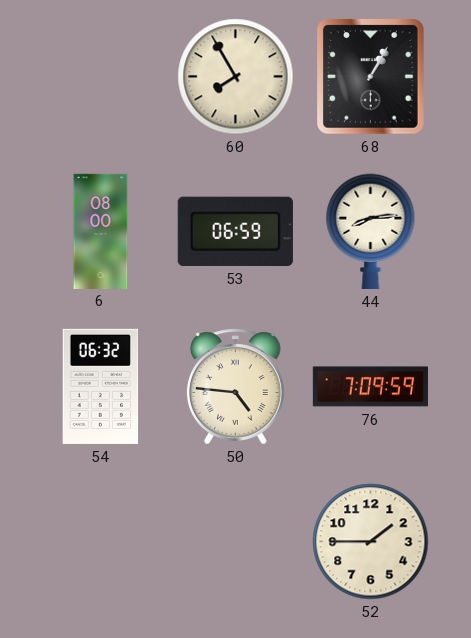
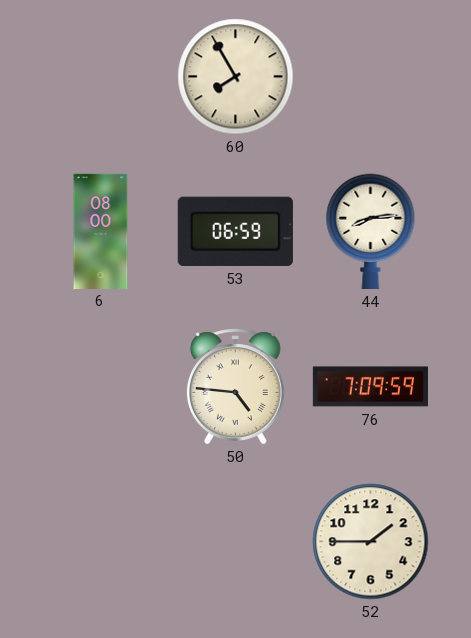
68: 1:05 -> none (371, 77)
54: 06:32 -> none (101, 386)
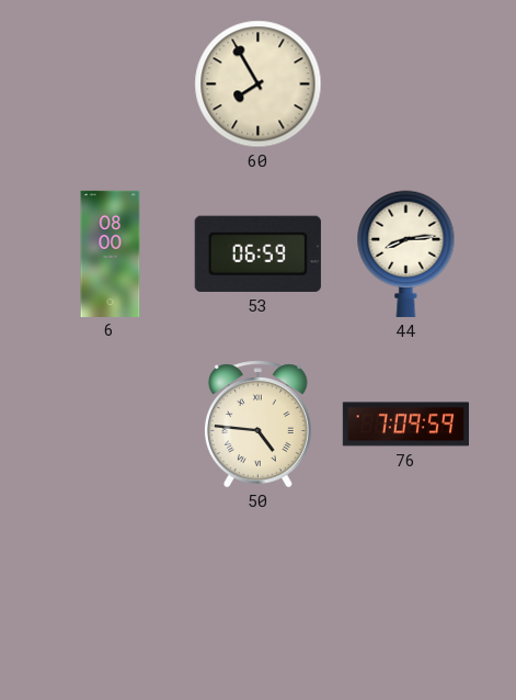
52: 1:45 -> none (371, 542)
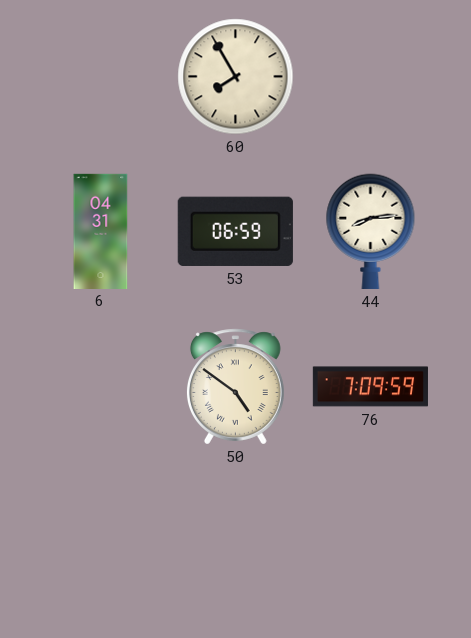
6: 08:00 -> 04:31 (101, 231)
50: 4:46 -> 4:51 (235, 387)
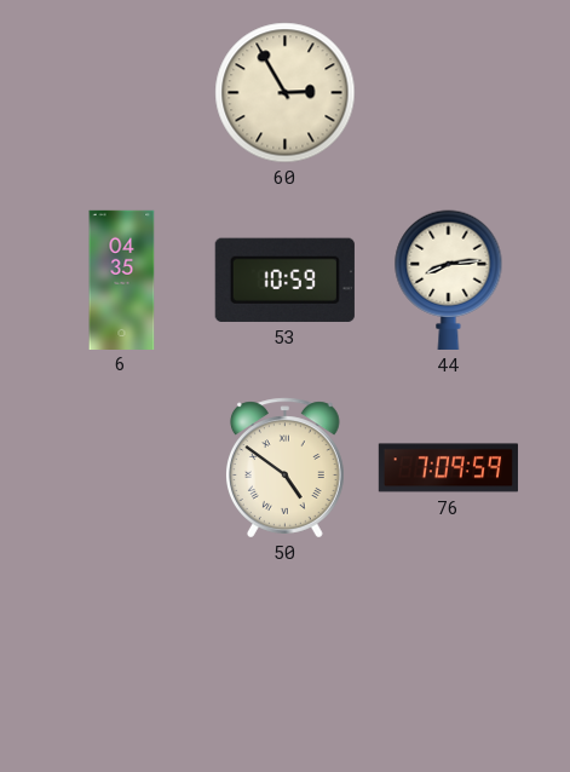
60: 7:55 -> 2:55 (286, 93)
6: 04:31 -> 04:35 (122, 280)
53: 06:59 -> 10:59 (284, 280)
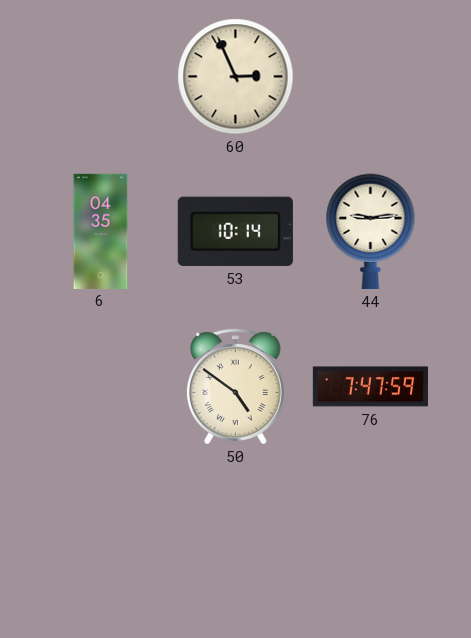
60: 2:55 -> 2:56 (236, 77)
53: 10:59 -> 10:14 (235, 231)
44: 8:14 -> 9:14 (371, 231)
76: 7:09 -> 7:47 (370, 387)
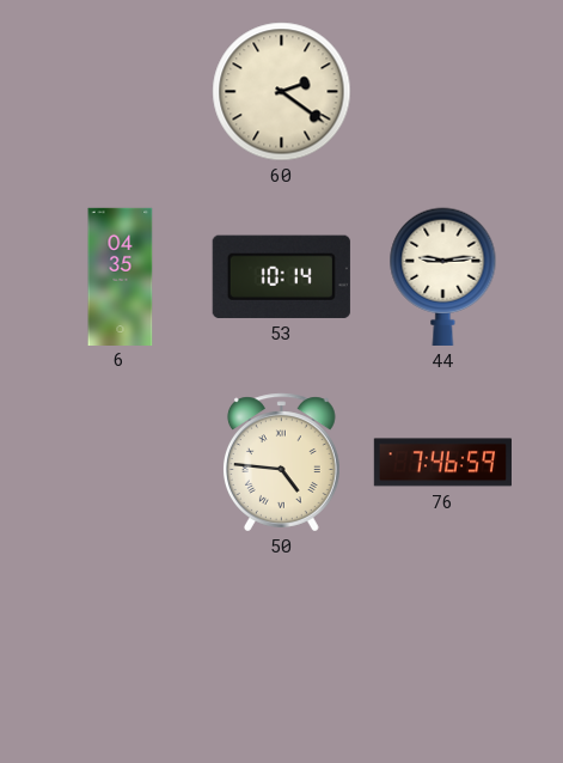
60: 2:56 -> 2:21 (282, 92)
50: 4:51 -> 4:46 (281, 463)
76: 7:47 -> 7:46 (442, 463)
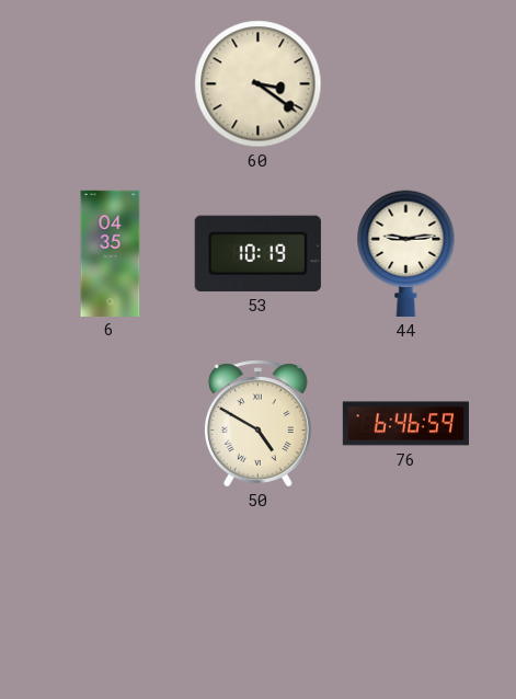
60: 2:21 -> 3:21 (259, 84)
53: 10:14 -> 10:19 (257, 253)
50: 4:46 -> 4:50 (257, 424)
76: 7:46 -> 6:46 (405, 424)
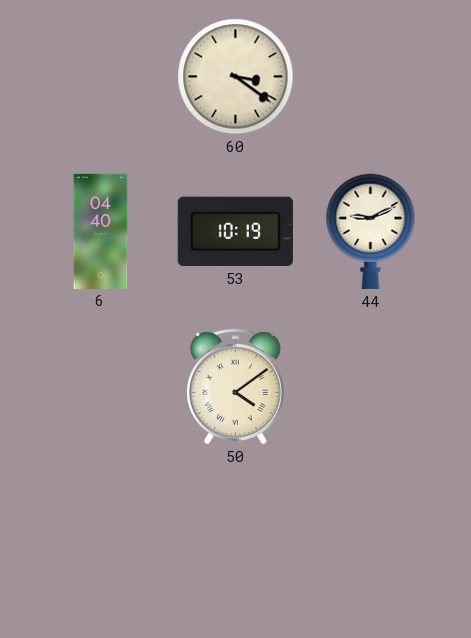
6: 04:35 -> 04:40 (101, 231)
44: 9:14 -> 9:11 (371, 231)
50: 4:50 -> 4:09 (235, 387)
76: 6:46 -> none (405, 424)
